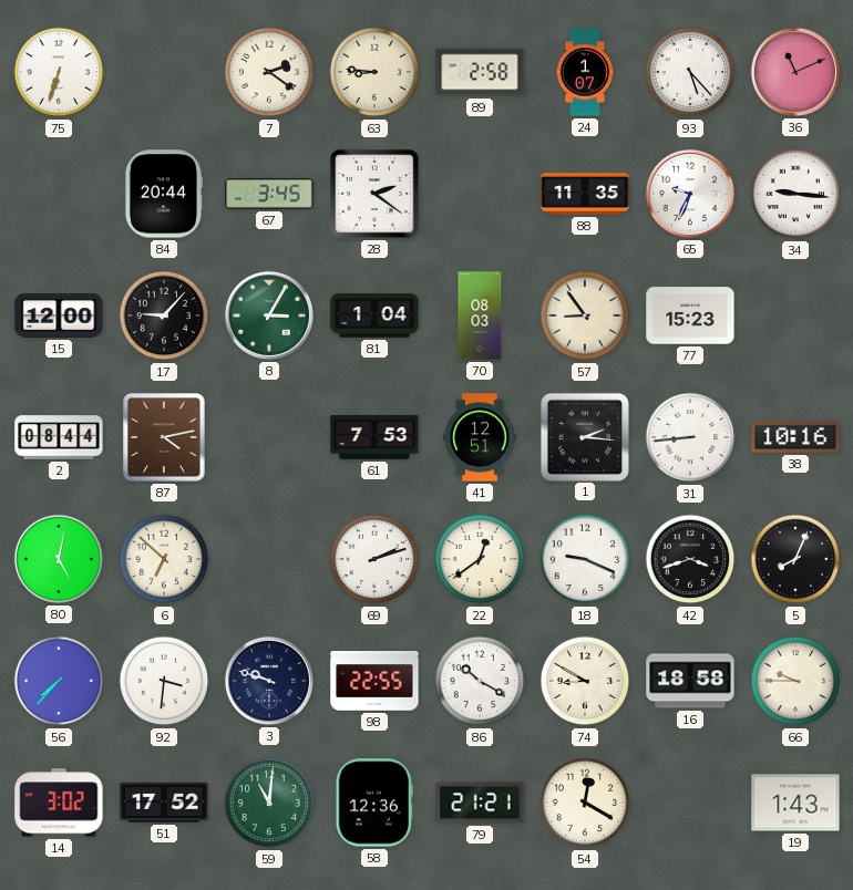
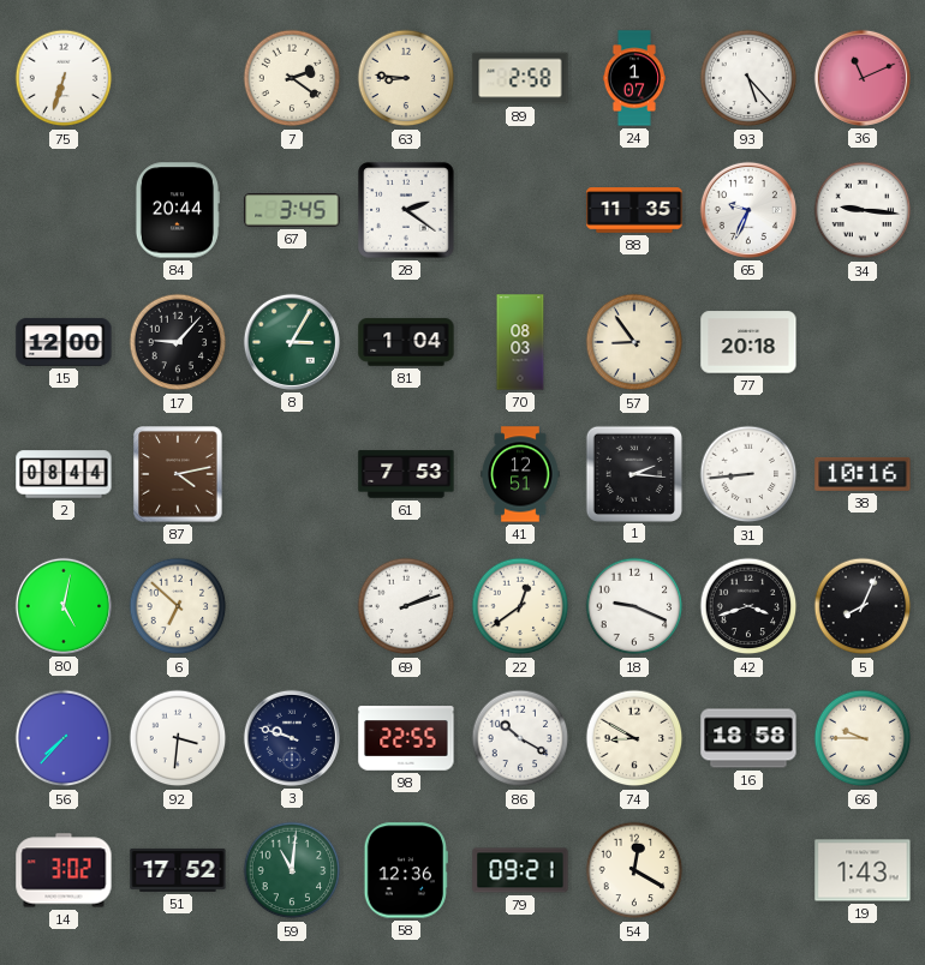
77: 15:23 -> 20:18 (748, 342)
79: 21:21 -> 09:21 (520, 870)
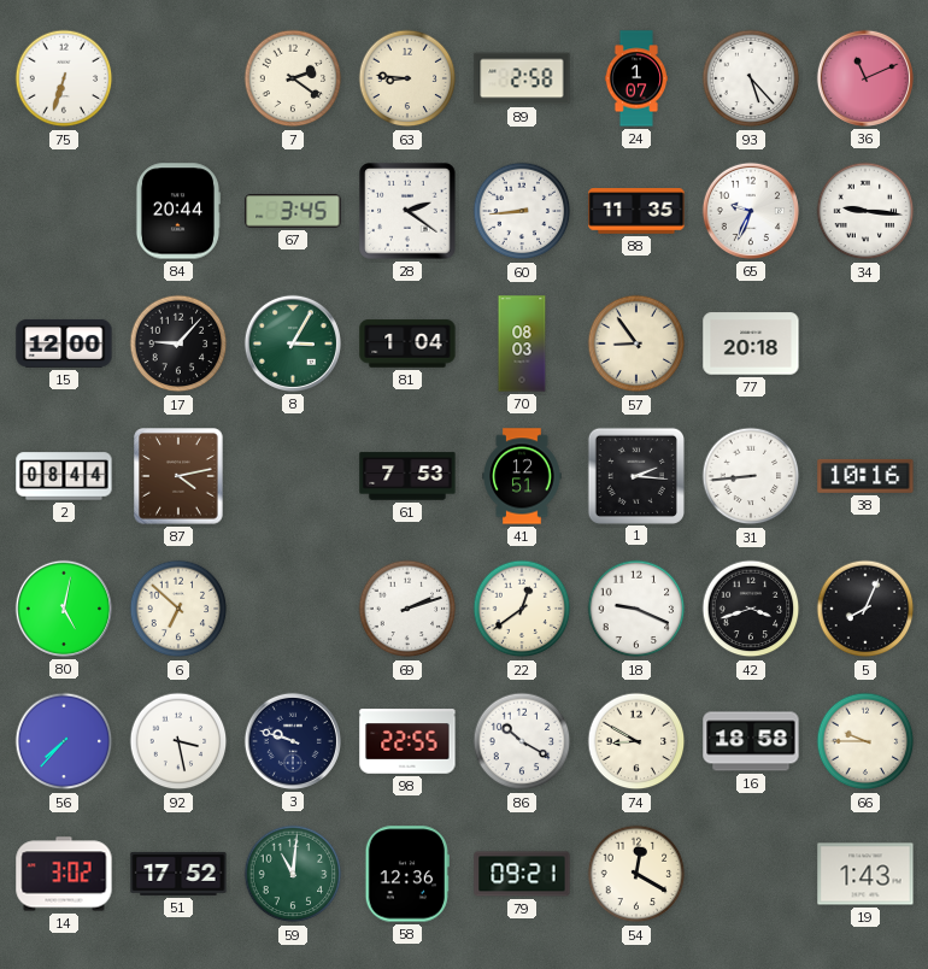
60: none -> 8:44 (522, 211)
92: 3:31 -> 3:28 (178, 741)
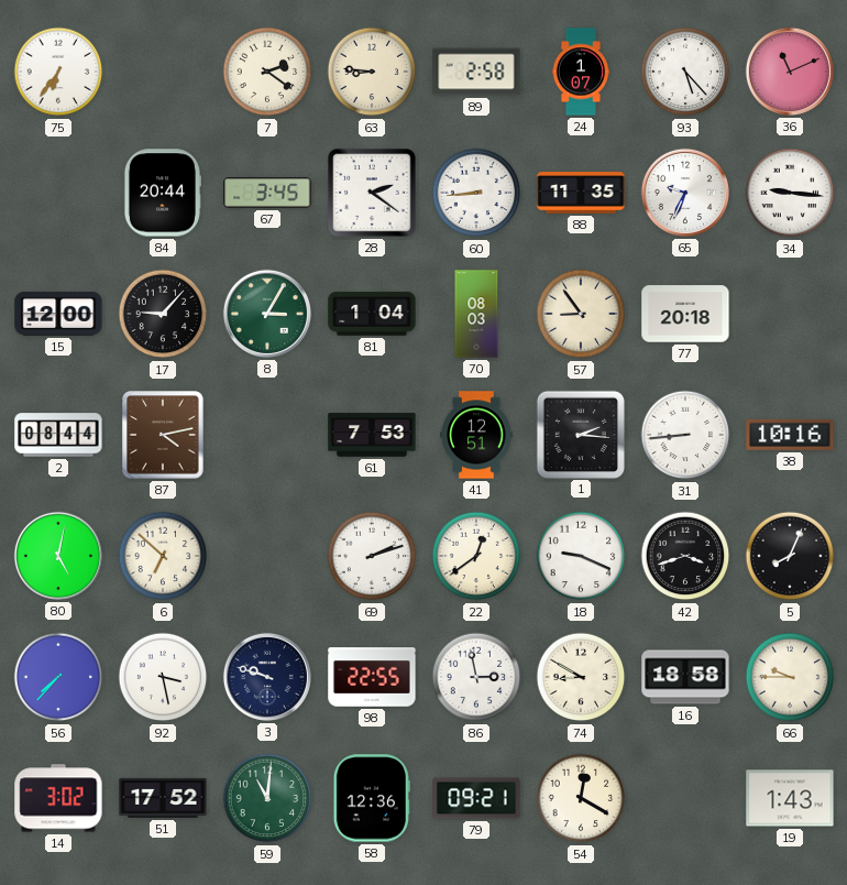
75: 6:33 -> 6:36 (58, 72)
86: 10:20 -> 2:58 (476, 677)
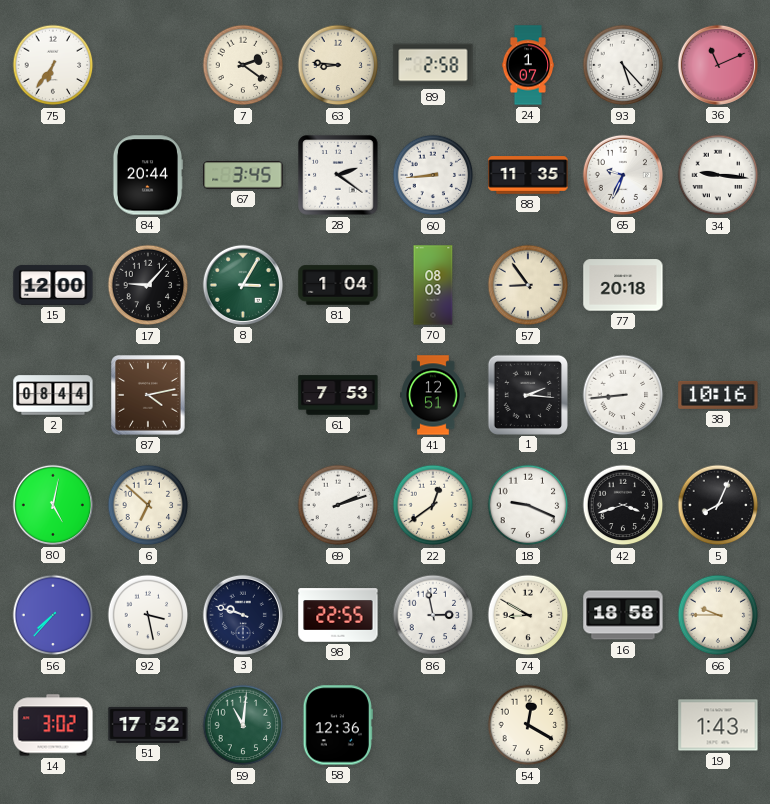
79: 09:21 -> none (476, 798)
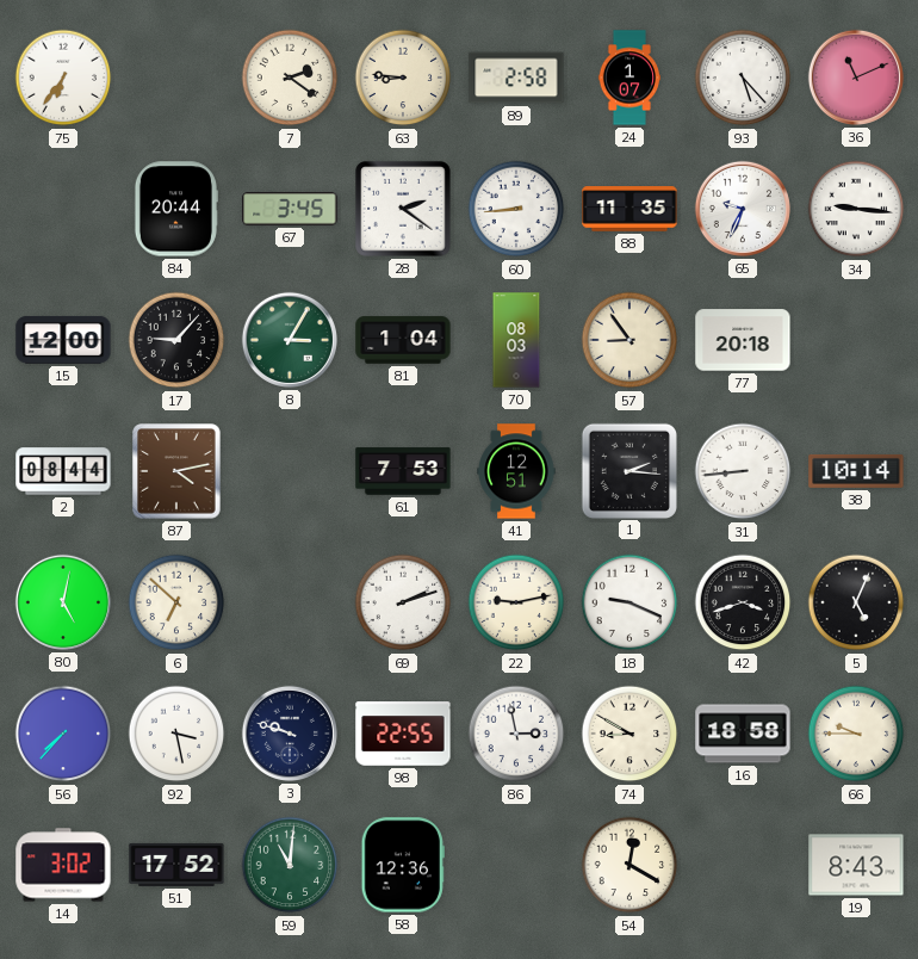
38: 10:16 -> 10:14 (856, 471)
22: 12:39 -> 9:13 (516, 602)
5: 8:04 -> 5:04 (856, 602)
19: 1:43 -> 8:43 (856, 865)
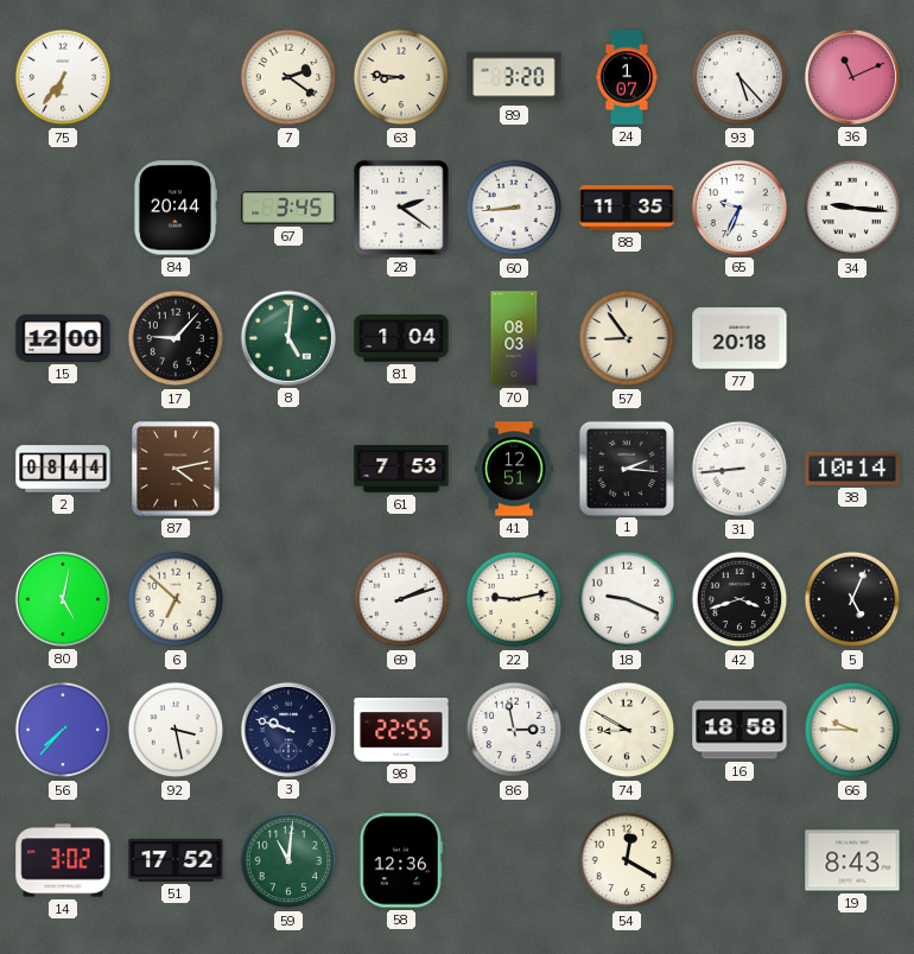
89: 2:58 -> 3:20 (514, 77)
8: 3:05 -> 5:01 (288, 338)
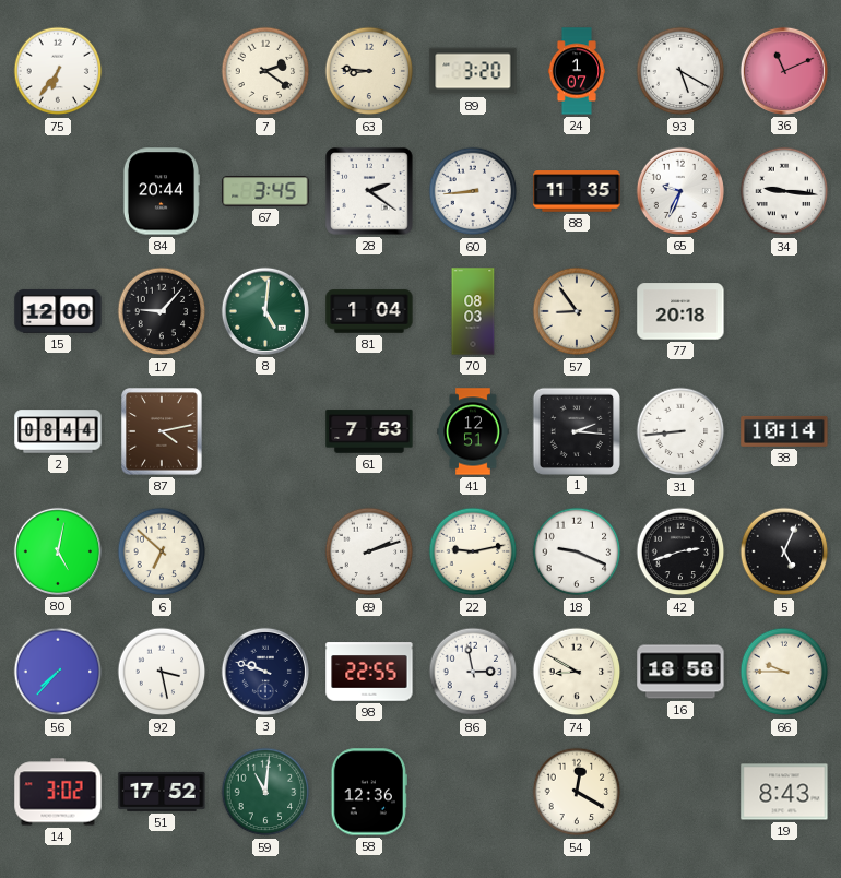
93: 5:23 -> 5:20 (680, 71)
42: 3:42 -> 2:42 (680, 551)
